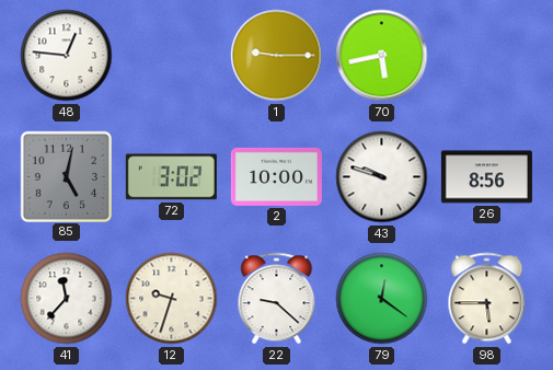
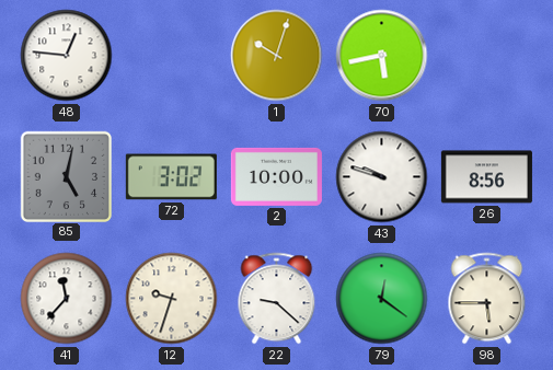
1: 9:15 -> 10:03 (277, 56)
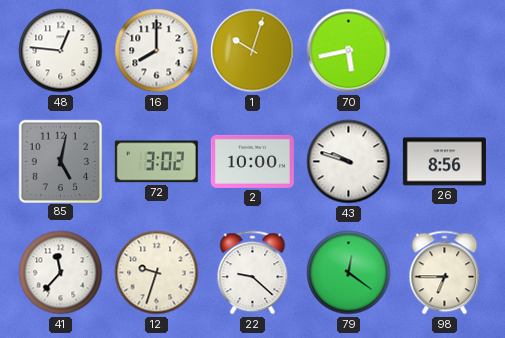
16: none -> 8:00 (157, 51)
98: 5:45 -> 6:45 (445, 273)
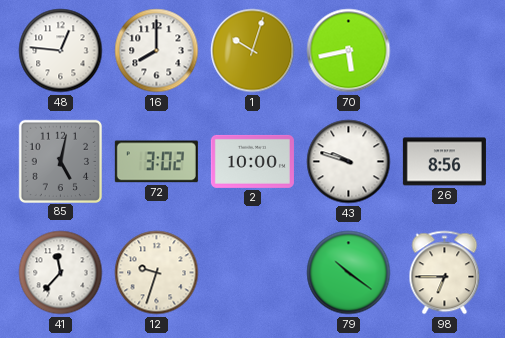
22: 9:22 -> none (253, 273)
79: 12:21 -> 10:21 (349, 273)
